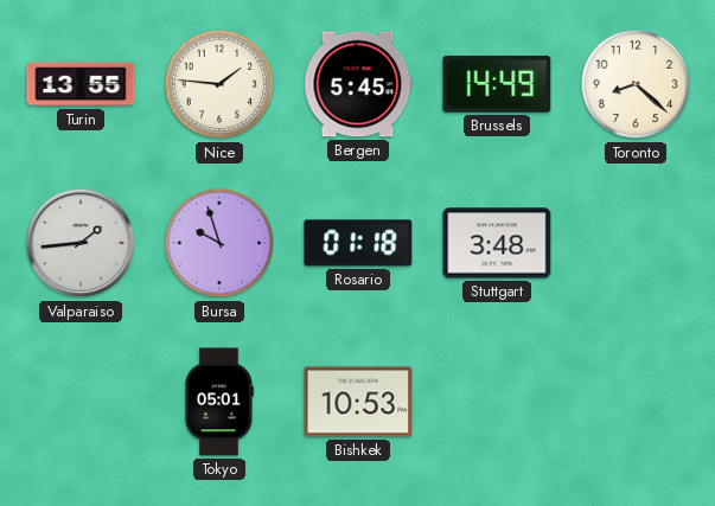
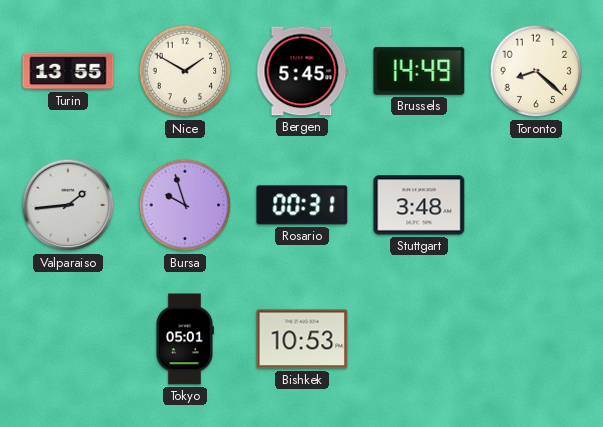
Nice: 1:46 -> 1:50 (185, 71)
Rosario: 01:18 -> 00:31 (302, 205)
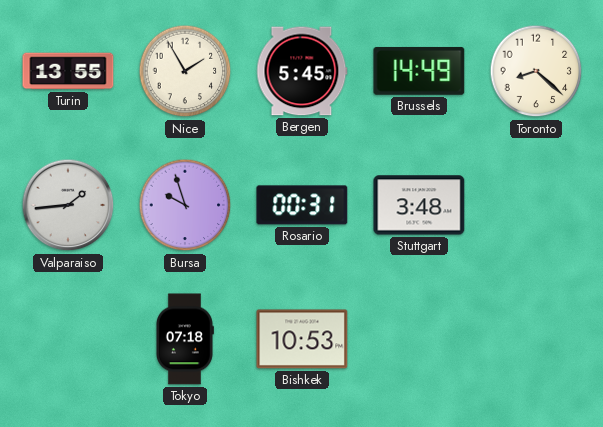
Nice: 1:50 -> 1:55 (185, 71)
Tokyo: 05:01 -> 07:18 (184, 339)
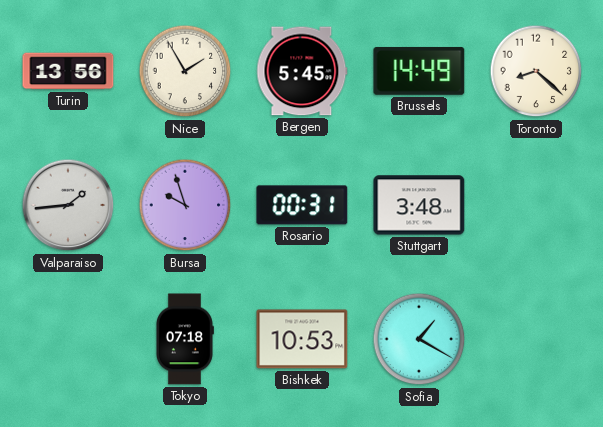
Turin: 13:55 -> 13:56 (68, 71)
Sofia: none -> 1:20 (419, 339)
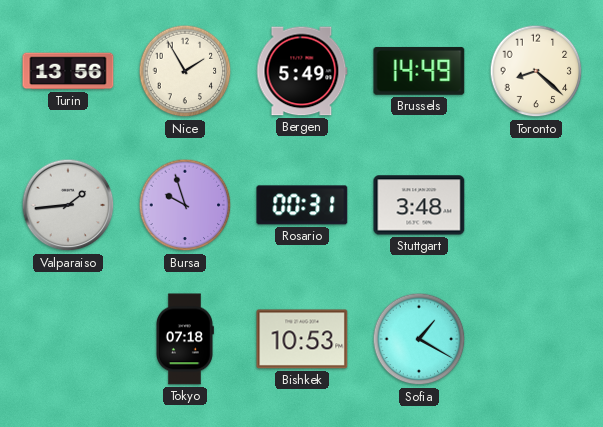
Bergen: 5:45 -> 5:49 (302, 71)
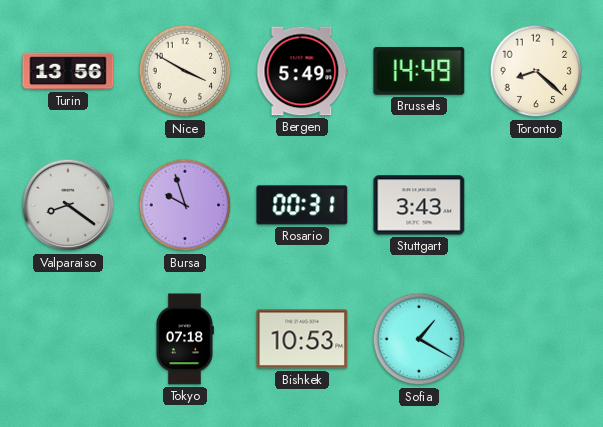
Nice: 1:55 -> 3:50 (185, 71)
Valparaiso: 1:44 -> 8:21 (68, 205)
Stuttgart: 3:48 -> 3:43 (419, 205)
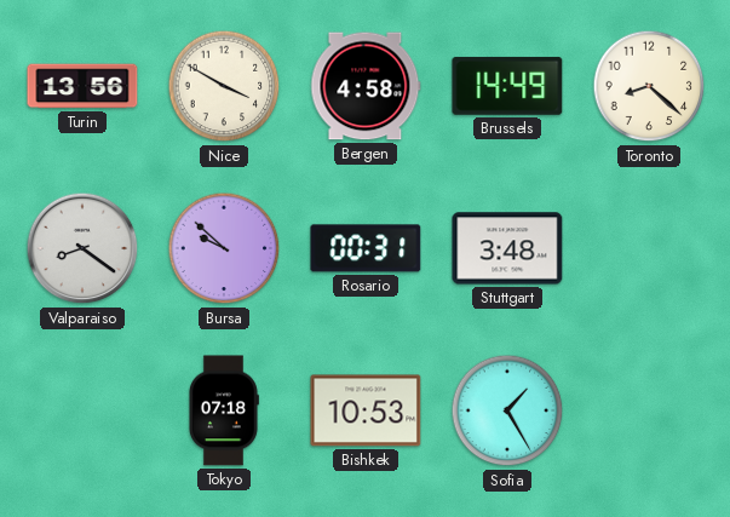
Bergen: 5:49 -> 4:58 (366, 86)
Bursa: 9:57 -> 9:52 (224, 248)
Stuttgart: 3:43 -> 3:48 (507, 248)
Sofia: 1:20 -> 1:25 (507, 410)
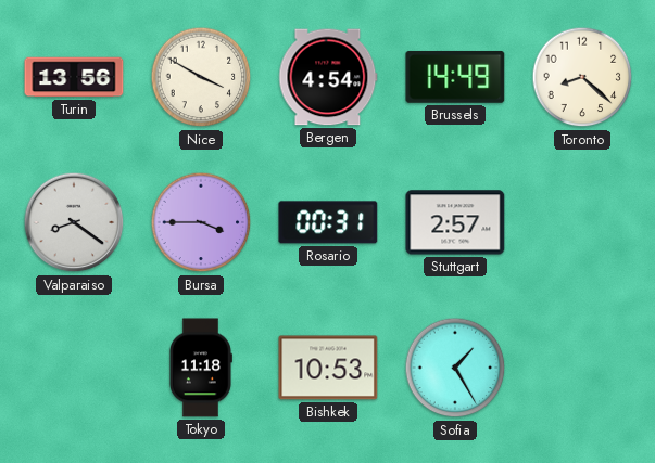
Bergen: 4:58 -> 4:54 (328, 77)
Bursa: 9:52 -> 3:45 (201, 222)
Stuttgart: 3:48 -> 2:57 (455, 222)
Tokyo: 07:18 -> 11:18 (200, 368)
